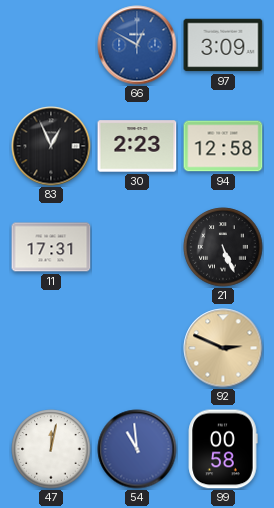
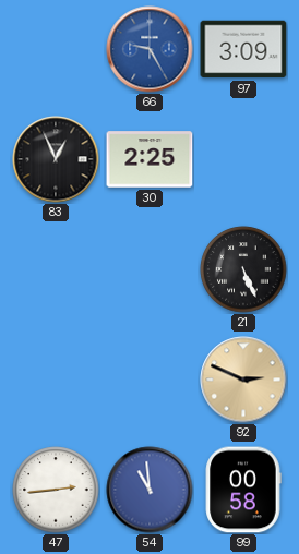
66: 12:50 -> 9:25 (149, 49)
30: 2:23 -> 2:25 (149, 159)
94: 12:58 -> none (223, 146)
11: 17:31 -> none (51, 247)
47: 12:02 -> 2:44 (56, 490)
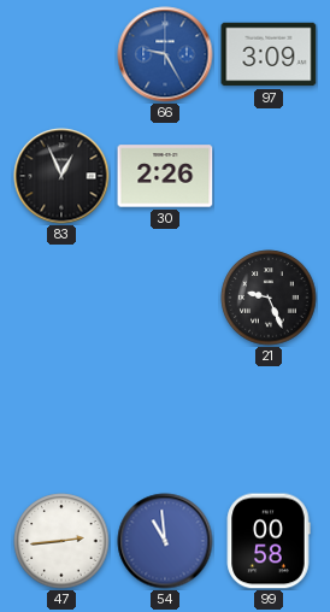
30: 2:25 -> 2:26 (165, 176)
21: 5:26 -> 9:26 (269, 298)
92: 2:49 -> none (243, 380)
